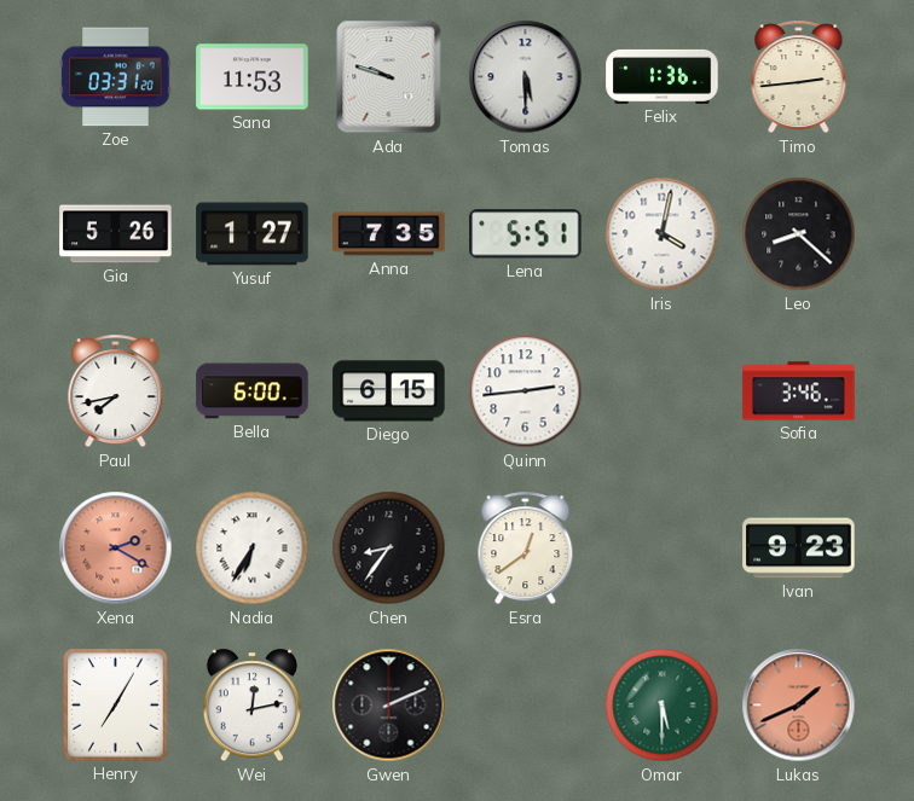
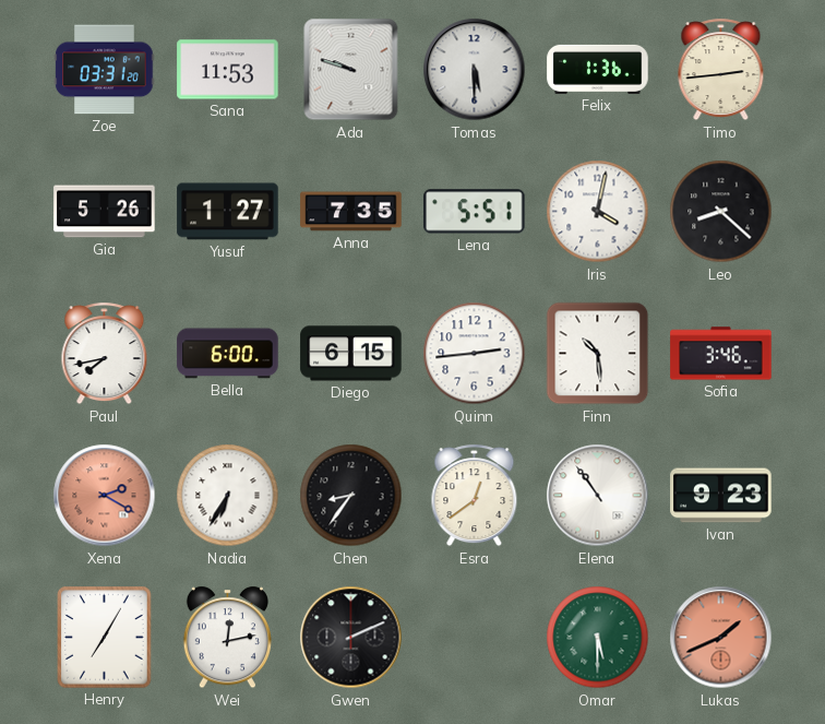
Finn: none -> 10:29 (598, 354)
Elena: none -> 10:54 (598, 496)
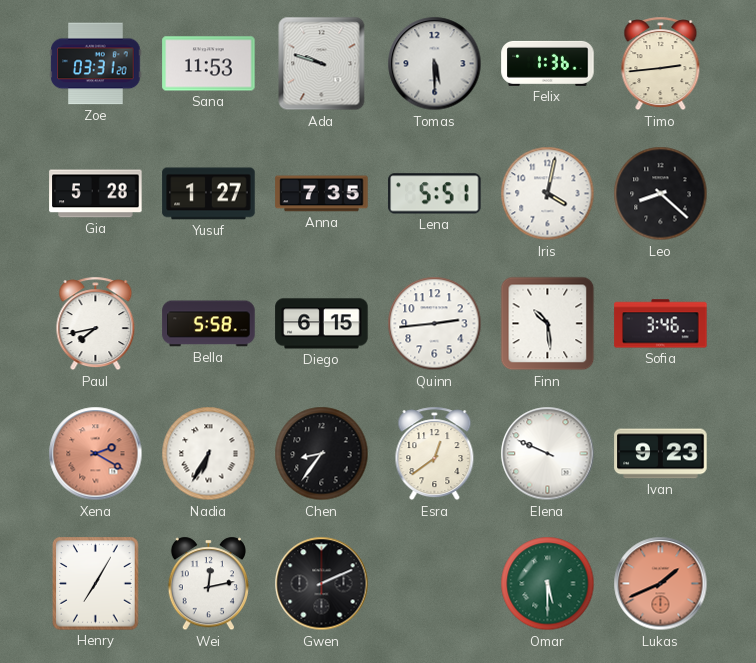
Gia: 5:26 -> 5:28 (96, 194)
Bella: 6:00 -> 5:58 (209, 324)
Elena: 10:54 -> 9:49 (548, 454)
